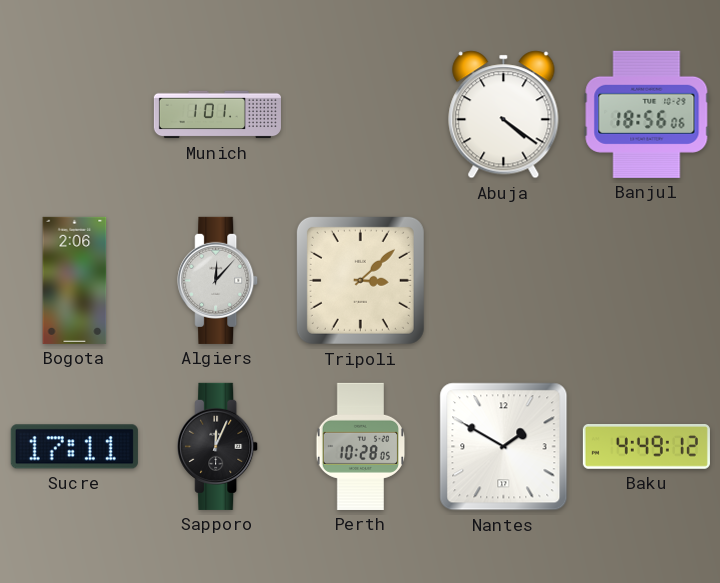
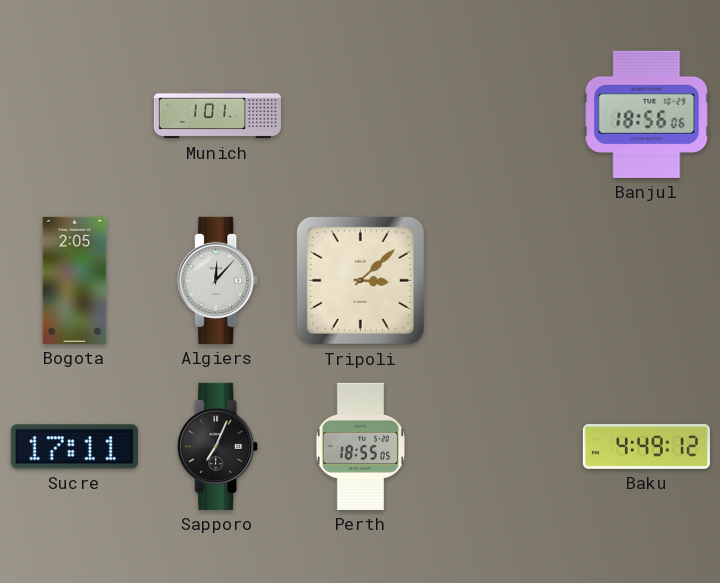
Abuja: 4:21 -> none (504, 115)
Bogota: 2:06 -> 2:05 (75, 280)
Sapporo: 12:04 -> 7:04 (218, 446)
Perth: 10:28 -> 18:55 (361, 446)
Nantes: 1:50 -> none (504, 447)
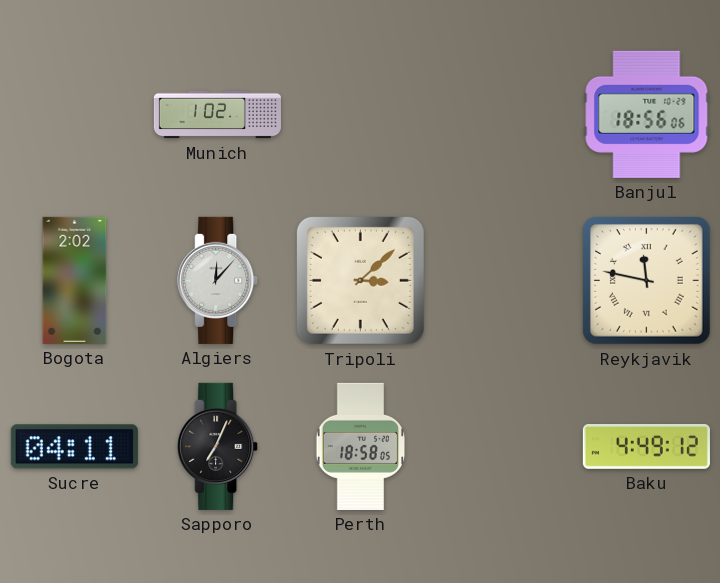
Munich: 1:01 -> 1:02 (217, 115)
Bogota: 2:05 -> 2:02 (75, 280)
Reykjavik: none -> 11:47 (647, 281)
Sucre: 17:11 -> 04:11 (74, 447)
Perth: 18:55 -> 18:58 (361, 446)
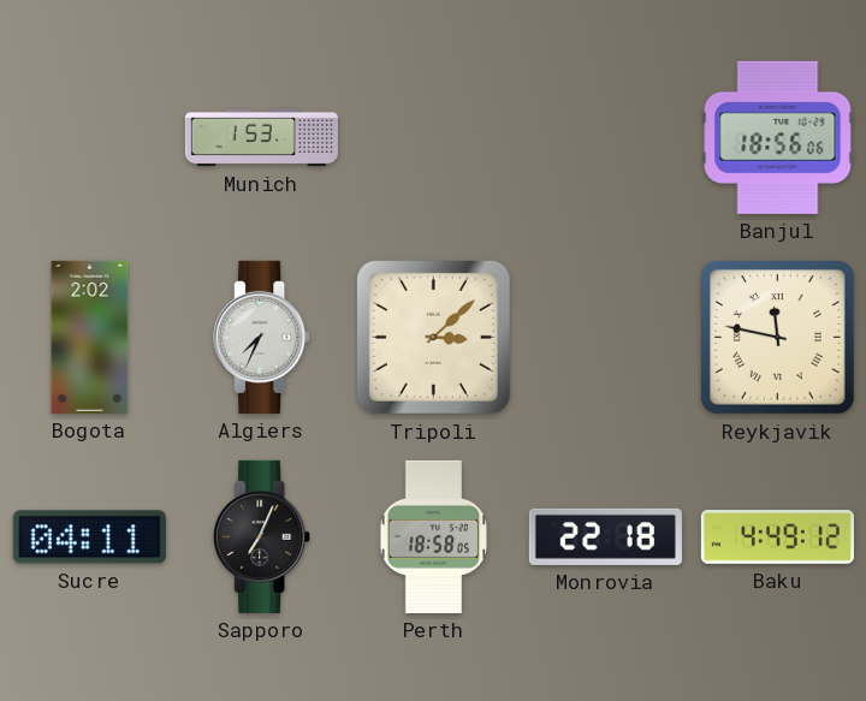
Munich: 1:02 -> 1:53 (261, 138)
Algiers: 12:07 -> 7:34 (262, 337)
Monrovia: none -> 22:18 (605, 536)
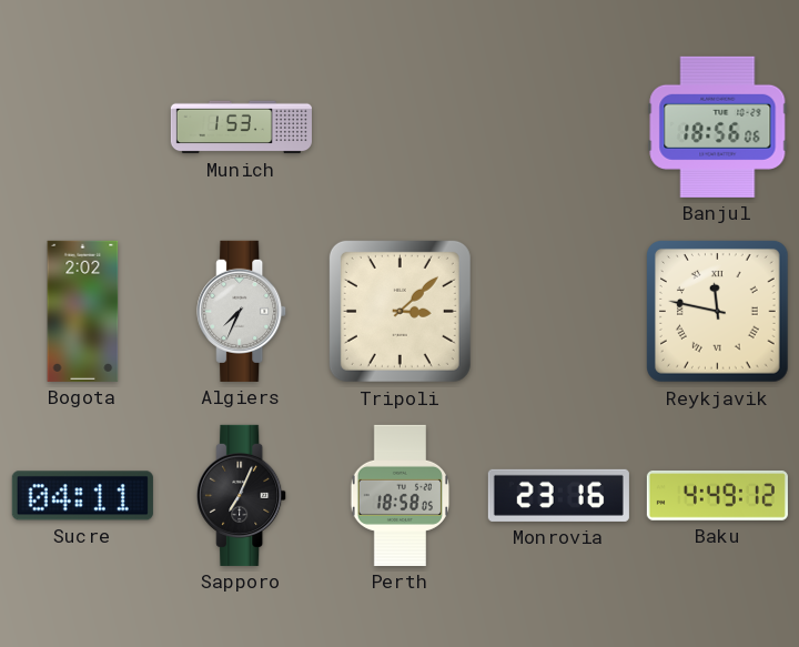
Monrovia: 22:18 -> 23:16 (558, 495)
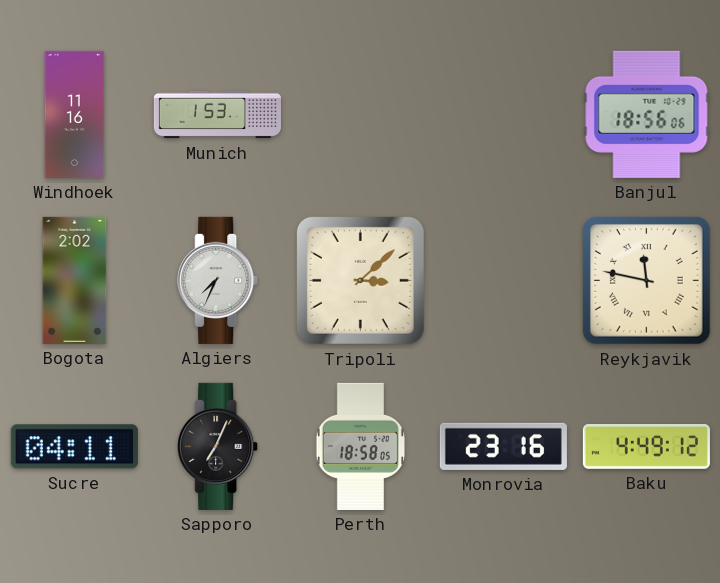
Windhoek: none -> 11:16 (75, 114)
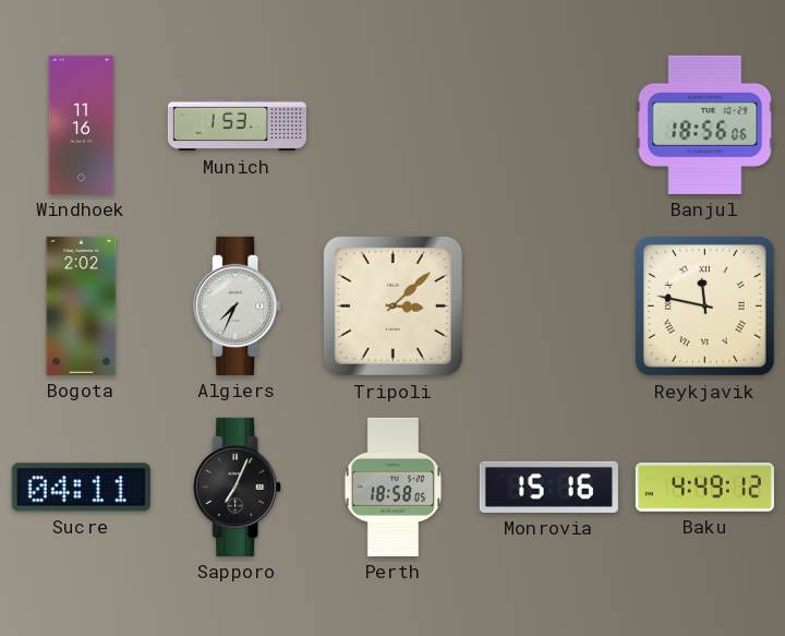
Monrovia: 23:16 -> 15:16 (548, 487)
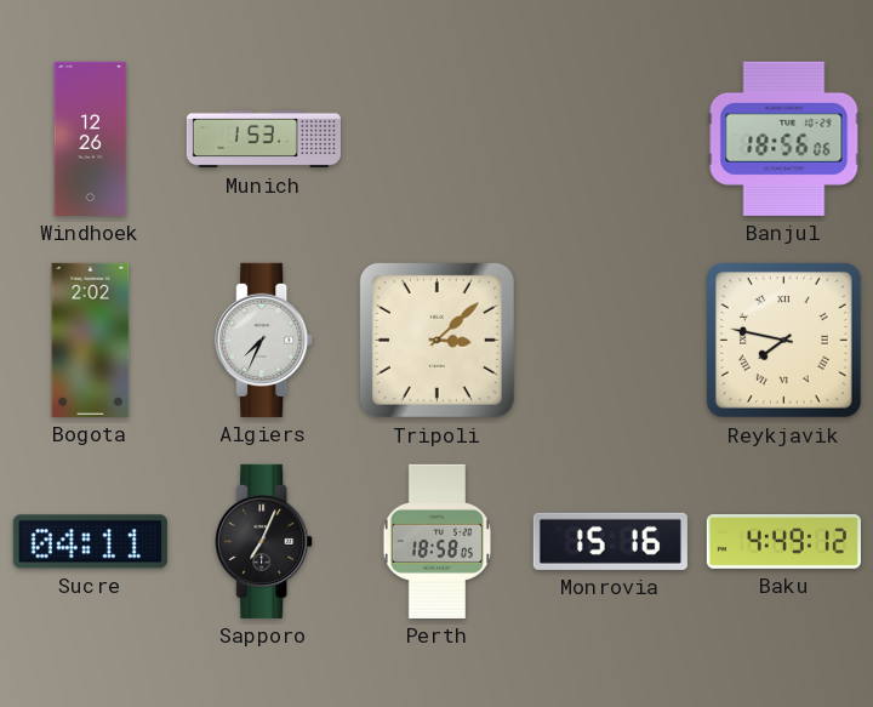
Windhoek: 11:16 -> 12:26 (91, 138)
Reykjavik: 11:47 -> 7:47 (784, 341)
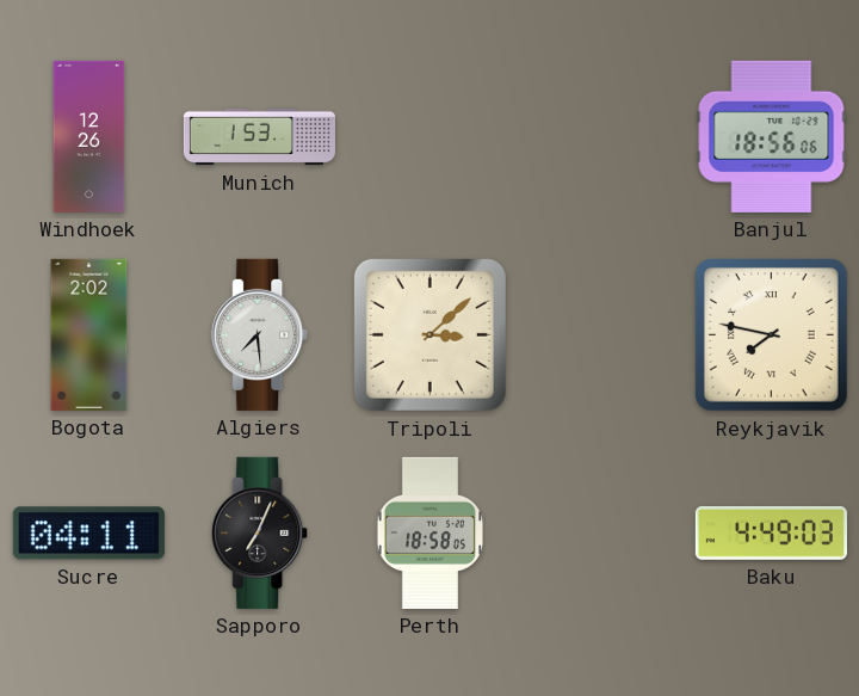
Algiers: 7:34 -> 7:29 (260, 334)
Monrovia: 15:16 -> none (610, 541)
Baku: 4:49:12 -> 4:49:03 (771, 534)
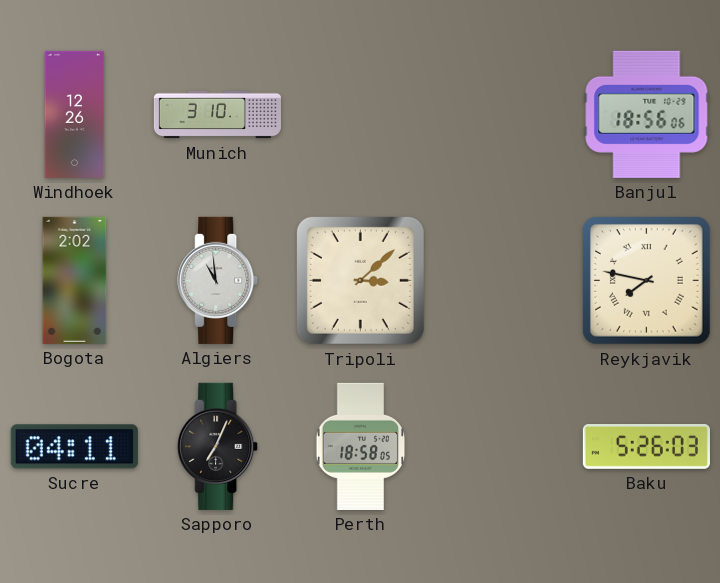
Munich: 1:53 -> 3:10 (217, 115)
Algiers: 7:29 -> 10:59 (218, 280)
Baku: 4:49 -> 5:26 (646, 447)
